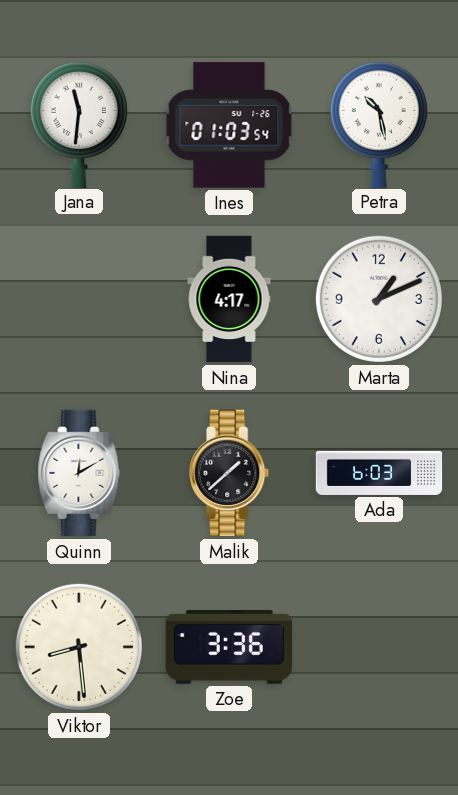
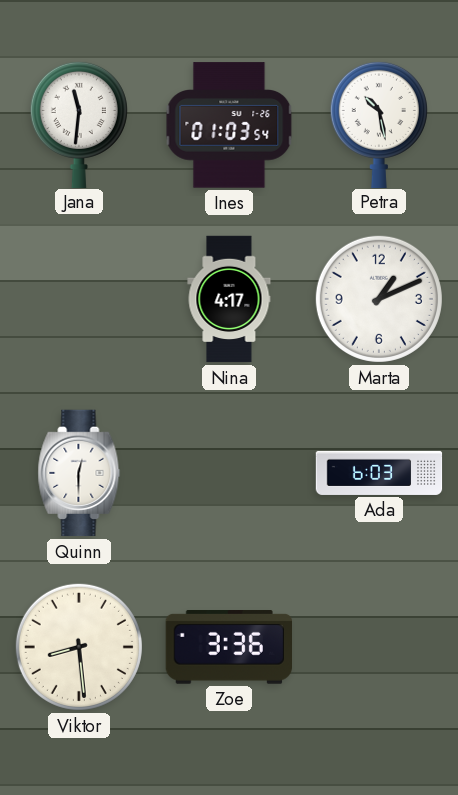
Quinn: 12:10 -> 12:30 (79, 473)
Malik: 1:38 -> none (230, 473)
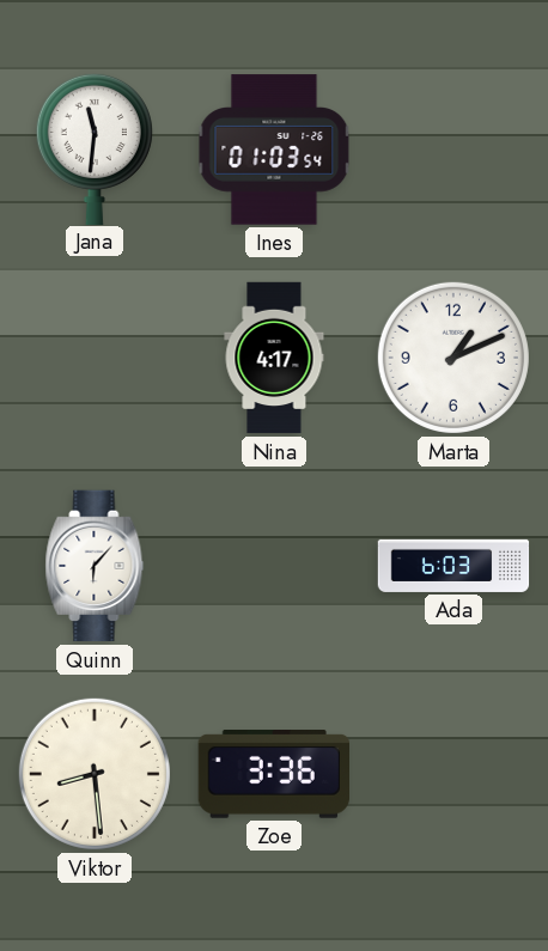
Petra: 10:28 -> none (379, 124)
Quinn: 12:30 -> 6:07 (95, 566)
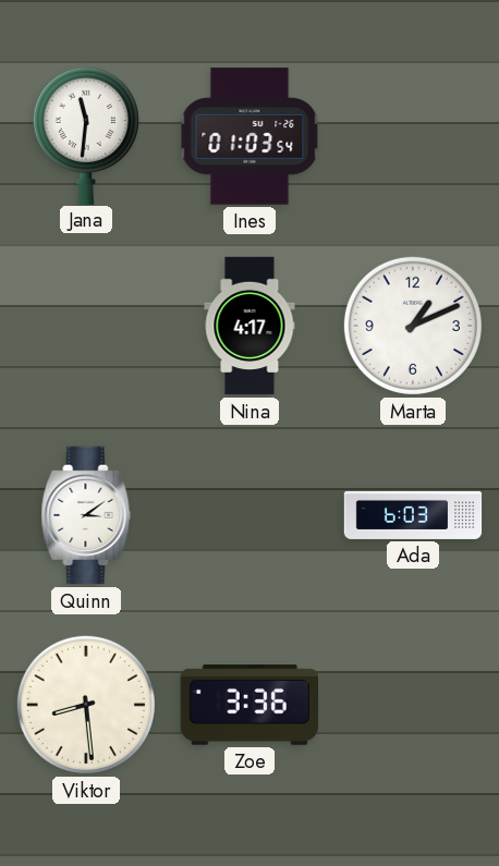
Quinn: 6:07 -> 3:09 (86, 515)
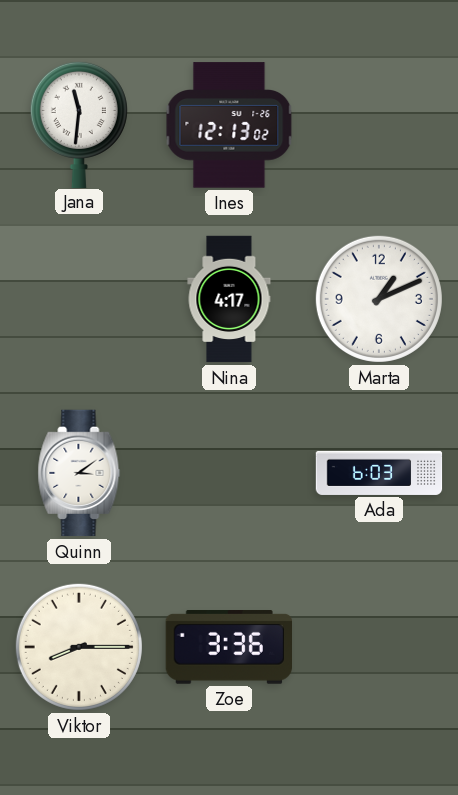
Ines: 01:03 -> 12:13 (229, 125)
Viktor: 8:29 -> 8:15 (79, 647)
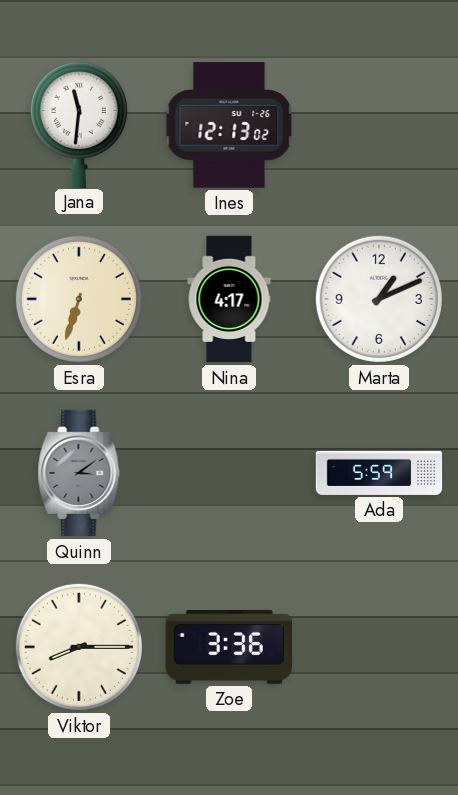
Esra: none -> 6:33 (79, 299)
Quinn dial: white -> grey (79, 473)
Ada: 6:03 -> 5:59 (379, 473)
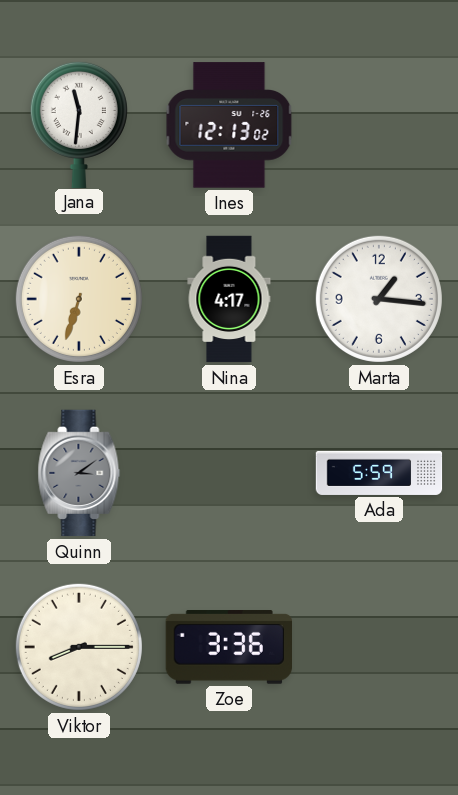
Marta: 1:11 -> 1:16 (379, 299)
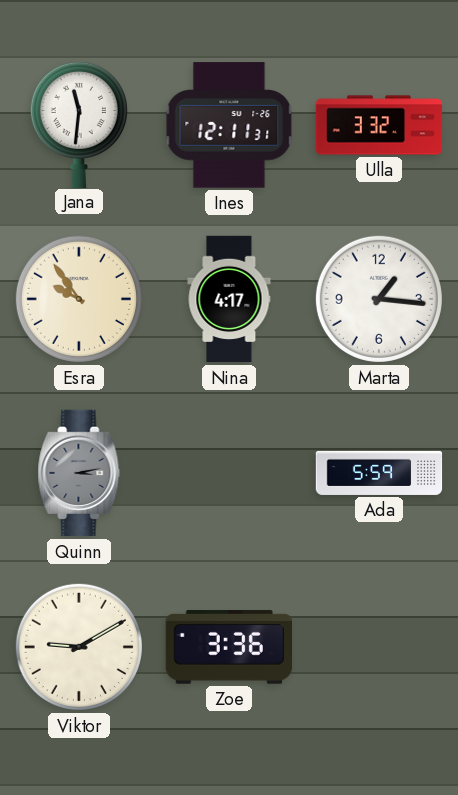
Ines: 12:13 -> 12:11 (229, 125)
Ulla: none -> 3:32 (379, 125)
Esra: 6:33 -> 9:54 (79, 299)
Quinn: 3:09 -> 3:13 (79, 473)
Viktor: 8:15 -> 9:10 (79, 647)
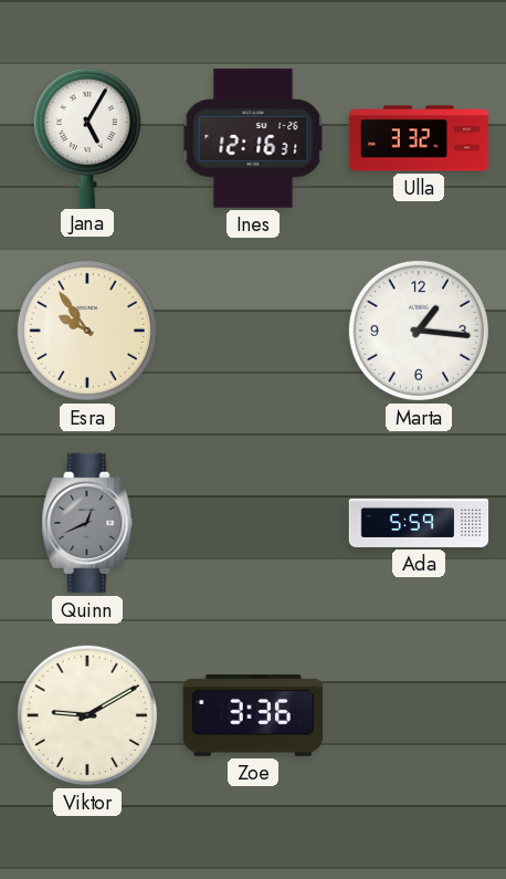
Jana: 11:31 -> 5:05 (87, 137)
Ines: 12:11 -> 12:16 (253, 138)
Nina: 4:17 -> none (229, 299)
Quinn: 3:13 -> 12:41 (87, 523)
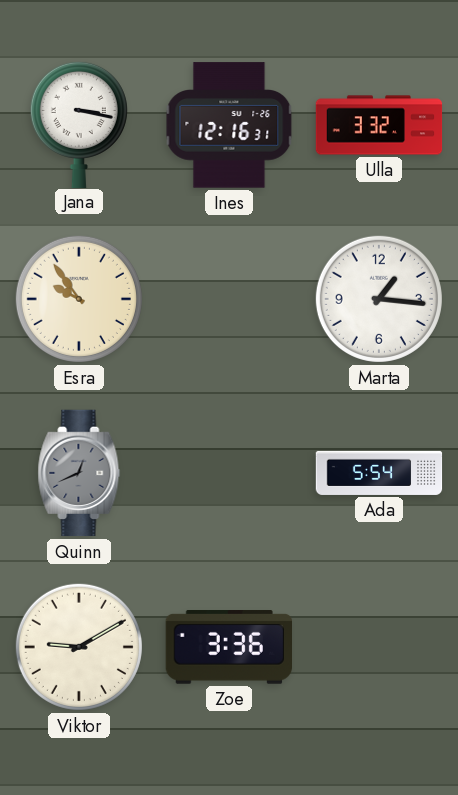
Jana: 5:05 -> 3:17 (79, 124)
Ada: 5:59 -> 5:54 (379, 473)
